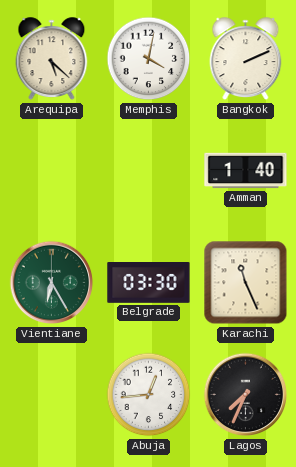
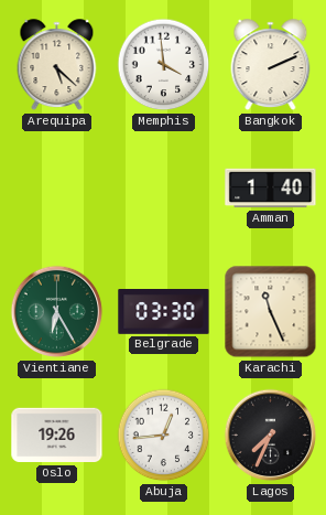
Memphis: 4:02 -> 3:59 (164, 65)
Oslo: none -> 19:26 (57, 436)
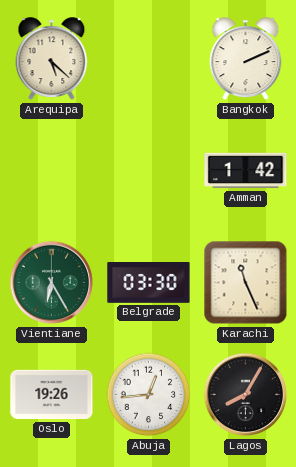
Memphis: 3:59 -> none (164, 65)
Amman: 1:40 -> 1:42 (246, 171)
Lagos: 7:34 -> 8:05 (246, 395)
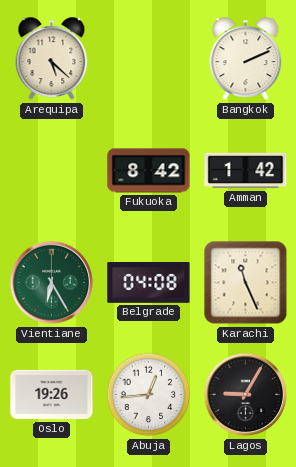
Fukuoka: none -> 8:42 (149, 171)
Belgrade: 03:30 -> 04:08 (149, 283)
Lagos: 8:05 -> 9:05 (246, 395)
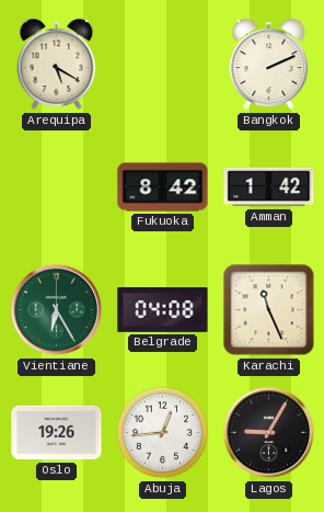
Arequipa: 5:22 -> 5:20 (57, 65)
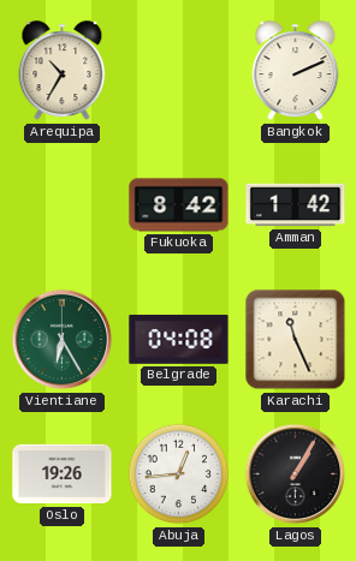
Arequipa: 5:20 -> 10:35 (63, 71)
Lagos: 9:05 -> 1:05 (296, 475)
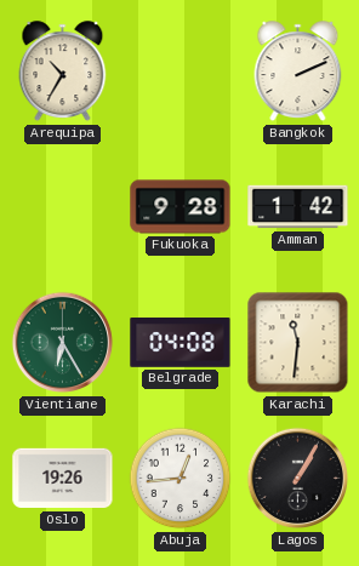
Fukuoka: 8:42 -> 9:28 (181, 207)
Karachi: 11:26 -> 11:31 (298, 343)
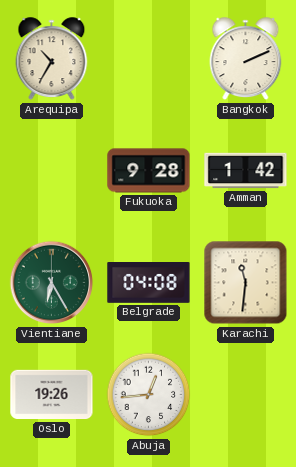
Lagos: 1:05 -> none (298, 479)
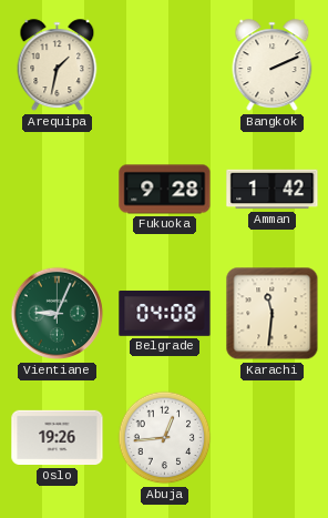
Arequipa: 10:35 -> 1:32 (58, 65)
Vientiane: 6:25 -> 9:04 (58, 314)
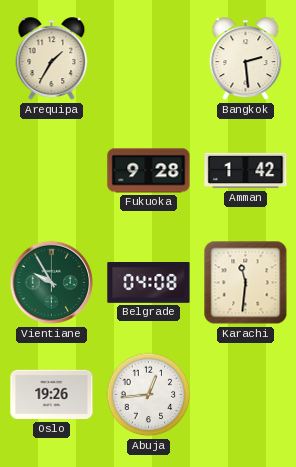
Arequipa: 1:32 -> 1:35 (52, 59)
Bangkok: 2:11 -> 2:29 (246, 59)
Vientiane: 9:04 -> 9:55 (52, 283)
